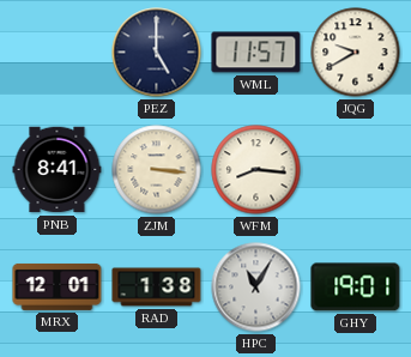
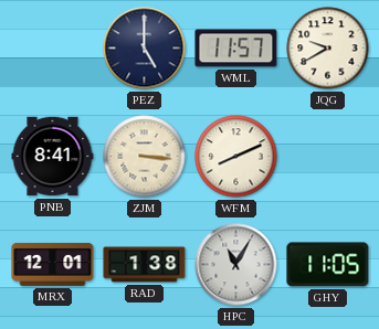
WFM: 8:16 -> 8:11 (236, 157)
GHY: 19:01 -> 11:05 (328, 265)
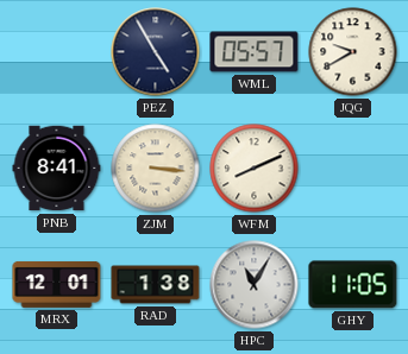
PEZ: 5:00 -> 4:55 (156, 52)
WML: 11:57 -> 05:57 (255, 52)
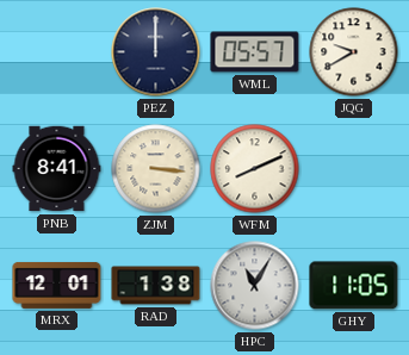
PEZ: 4:55 -> 12:00 (156, 52)
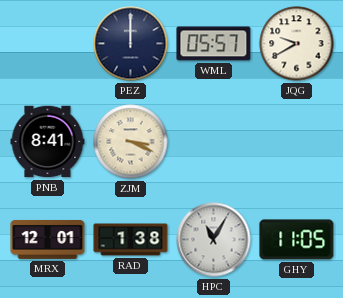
ZJM: 3:16 -> 3:19 (131, 142)
WFM: 8:11 -> none (255, 169)
